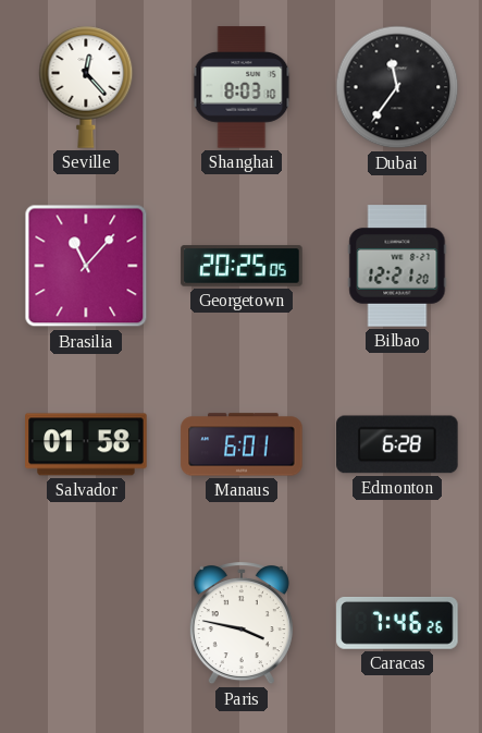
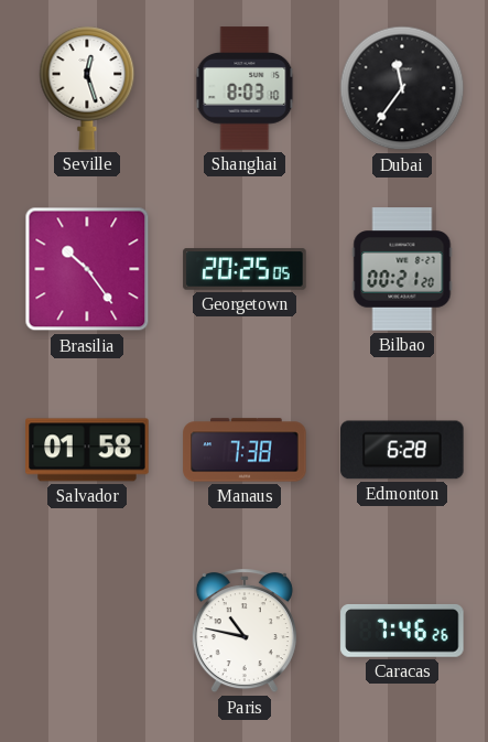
Seville: 12:23 -> 12:27 (87, 88)
Brasilia: 11:07 -> 10:24 (87, 269)
Bilbao: 12:21 -> 00:21 (402, 269)
Manaus: 6:01 -> 7:38 (245, 450)
Paris: 3:47 -> 10:47 (245, 632)
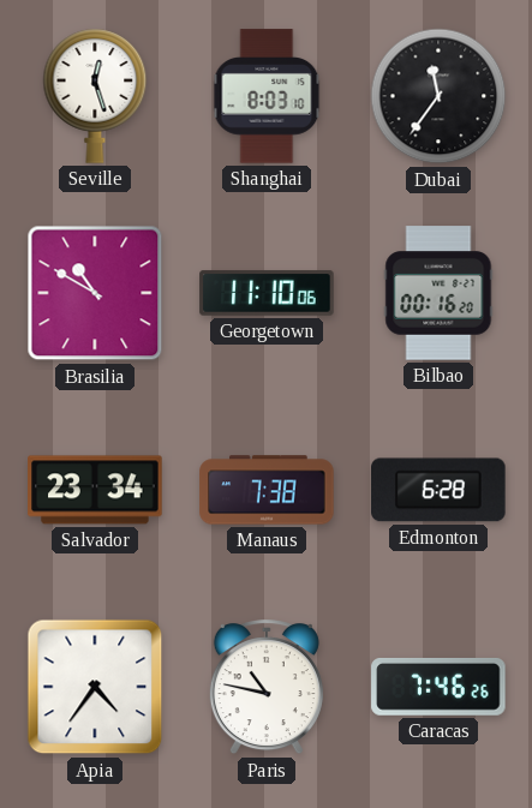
Brasilia: 10:24 -> 10:50 (95, 293)
Georgetown: 20:25 -> 11:10 (267, 293)
Bilbao: 00:21 -> 00:16 (438, 293)
Salvador: 01:58 -> 23:34 (95, 490)
Apia: none -> 4:36 (95, 687)
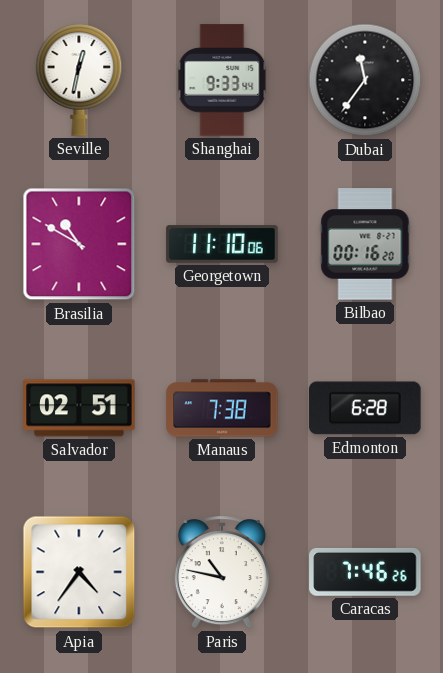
Seville: 12:27 -> 12:32 (79, 80)
Shanghai: 8:03 -> 9:33 (222, 80)
Salvador: 23:34 -> 02:51 (79, 408)
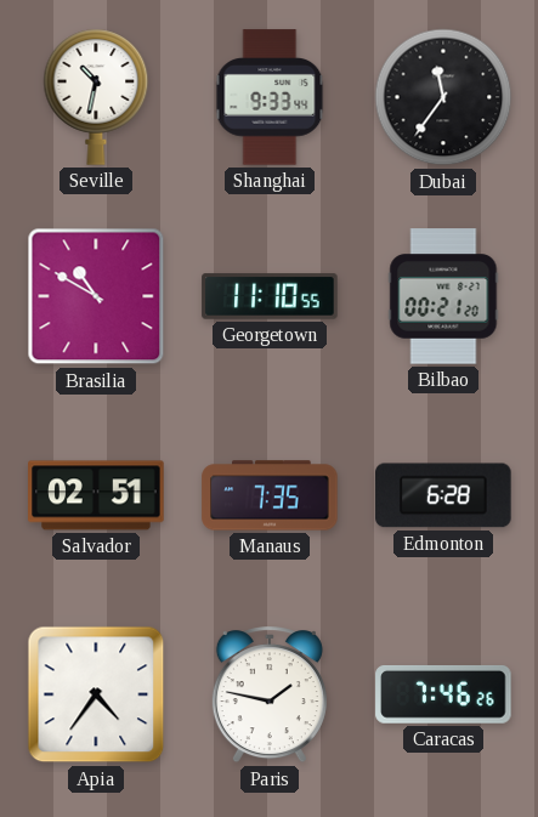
Seville: 12:32 -> 10:32 (96, 97)
Georgetown: 11:10:06 -> 11:10:55 (270, 296)
Bilbao: 00:16 -> 00:21 (443, 296)
Manaus: 7:38 -> 7:35 (270, 495)
Paris: 10:47 -> 1:47 (270, 696)
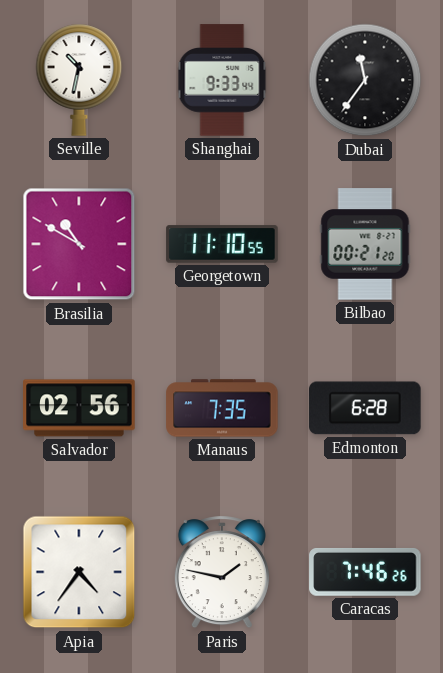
Salvador: 02:51 -> 02:56 (79, 408)
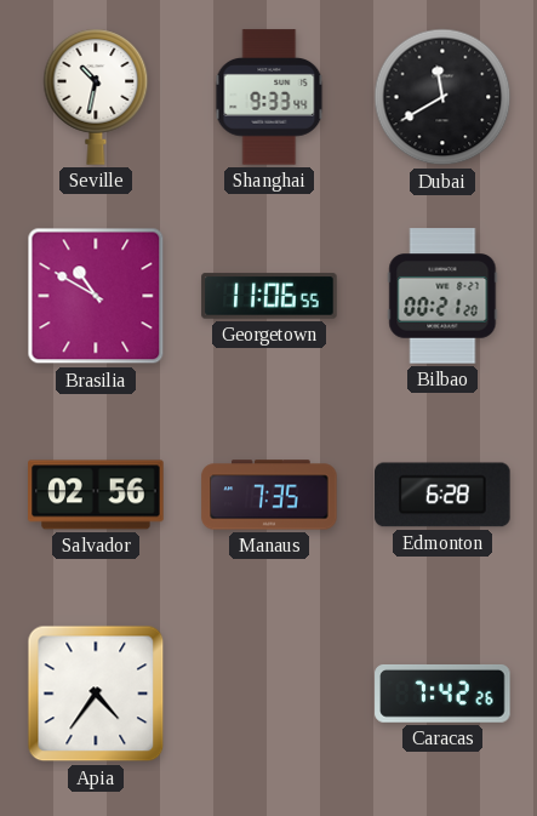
Dubai: 11:36 -> 11:40 (442, 97)
Georgetown: 11:10 -> 11:06 (269, 296)
Paris: 1:47 -> none (222, 573)
Caracas: 7:46 -> 7:42 (442, 694)
